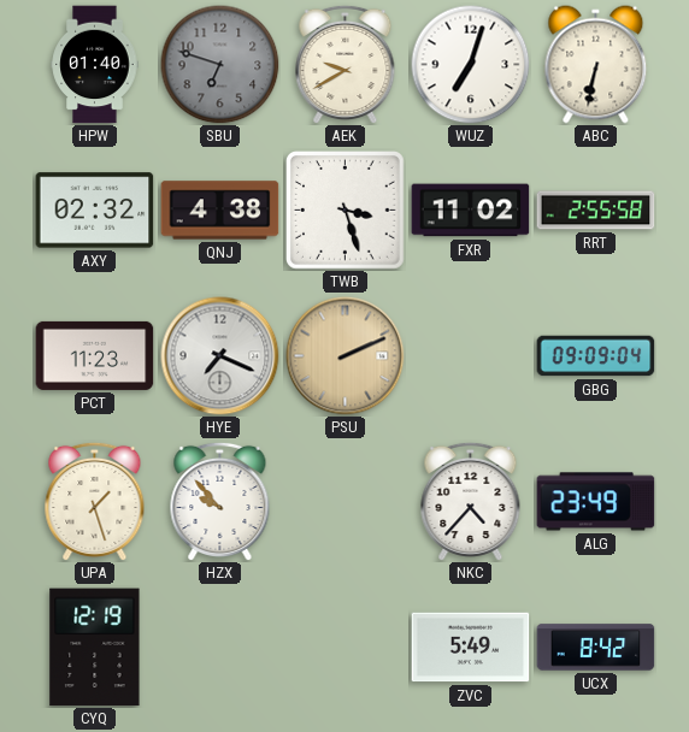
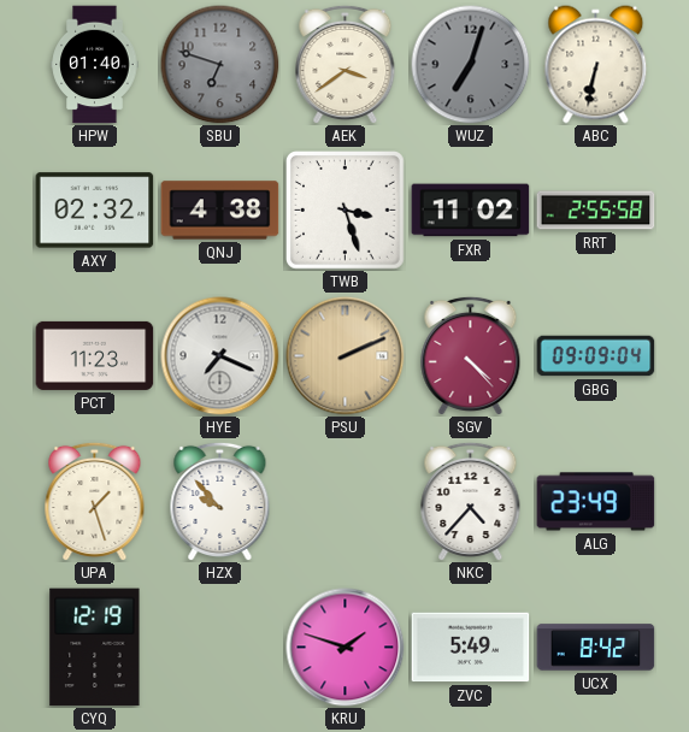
AEK: 9:40 -> 3:39 (346, 64)
WUZ dial: white -> grey (471, 65)
SGV: none -> 4:23 (471, 355)
KRU: none -> 1:48 (346, 648)
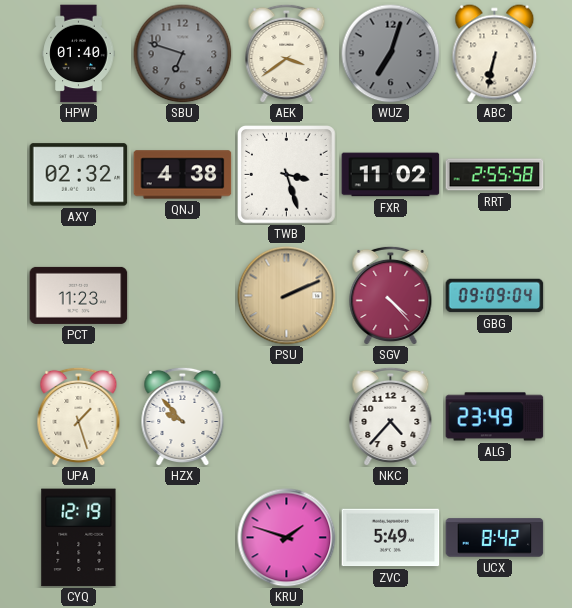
HYE: 7:19 -> none (220, 356)
